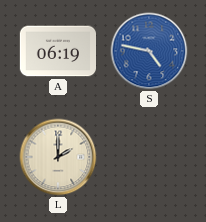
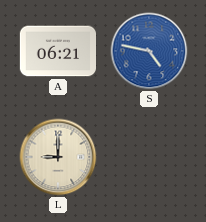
A: 06:19 -> 06:21 (57, 51)
L: 2:00 -> 9:00 (58, 157)
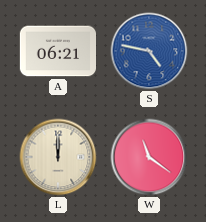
L: 9:00 -> 12:00 (58, 157)
W: none -> 11:21 (149, 157)
